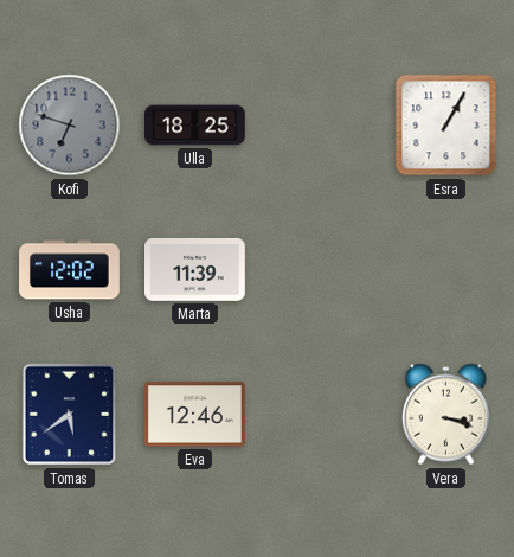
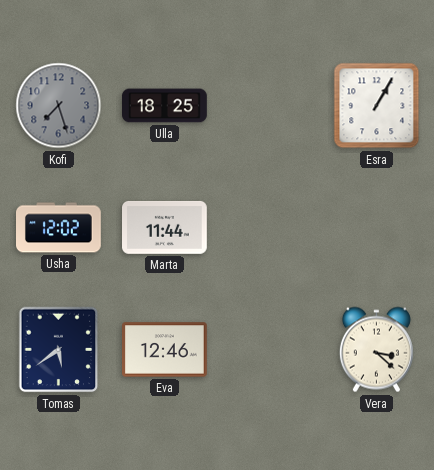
Kofi: 6:48 -> 7:27 (59, 106)
Marta: 11:39 -> 11:44 (165, 228)
Vera: 3:18 -> 3:22 (376, 350)
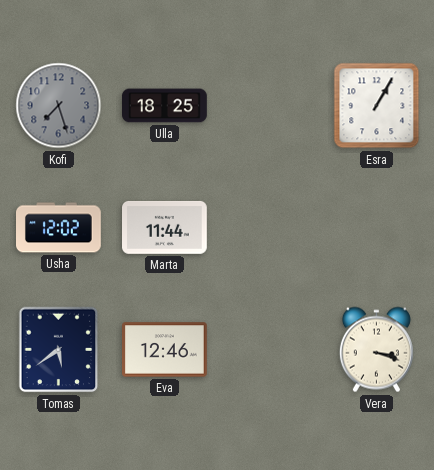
Vera: 3:22 -> 3:18 (376, 350)
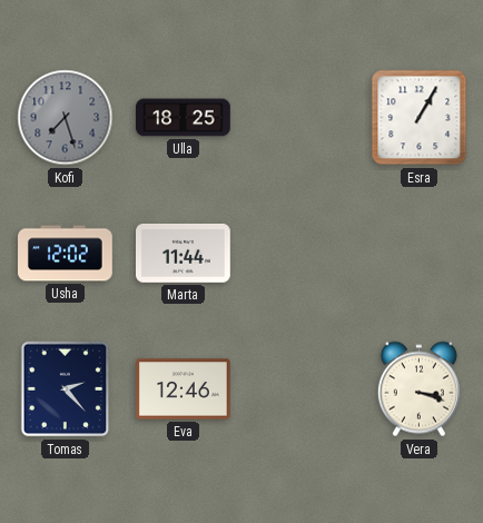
Tomas: 5:39 -> 2:23 (66, 389)
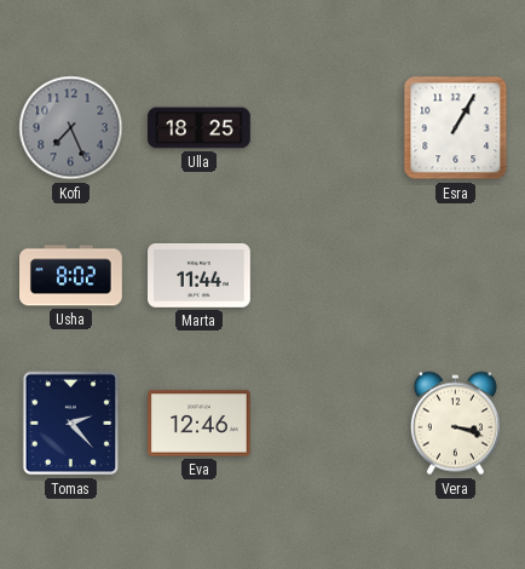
Kofi: 7:27 -> 7:26 (71, 128)
Usha: 12:02 -> 8:02 (71, 276)
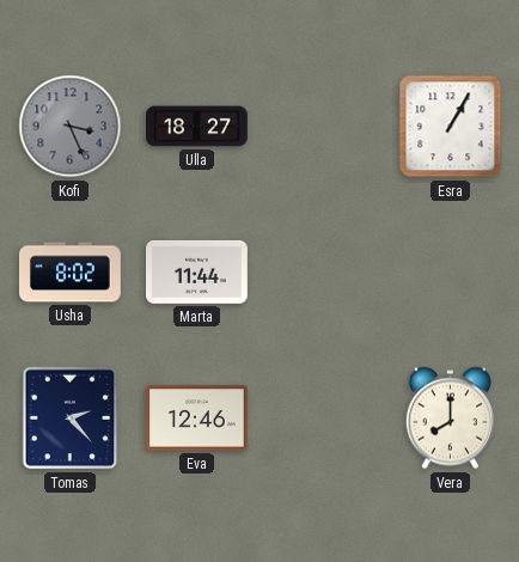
Kofi: 7:26 -> 3:26 (71, 127)
Ulla: 18:25 -> 18:27 (197, 127)
Vera: 3:18 -> 8:00 (450, 419)
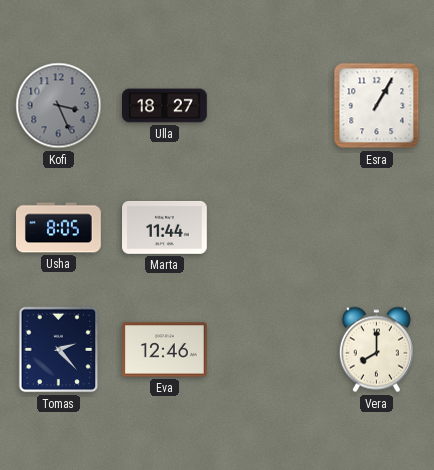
Usha: 8:02 -> 8:05 (59, 228)
